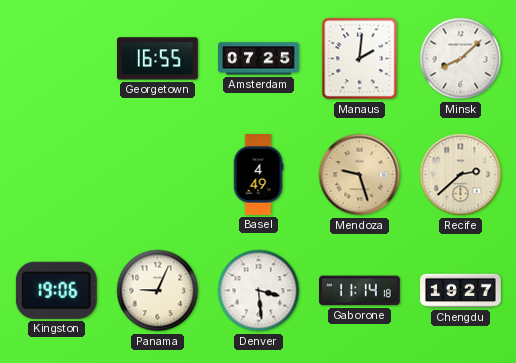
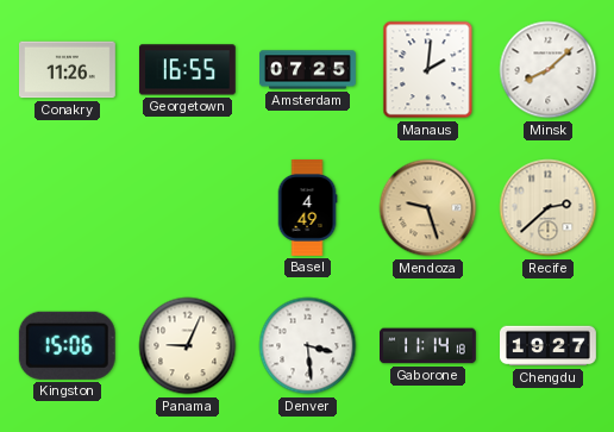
Conakry: none -> 11:26 (68, 70)
Kingston: 19:06 -> 15:06 (67, 345)
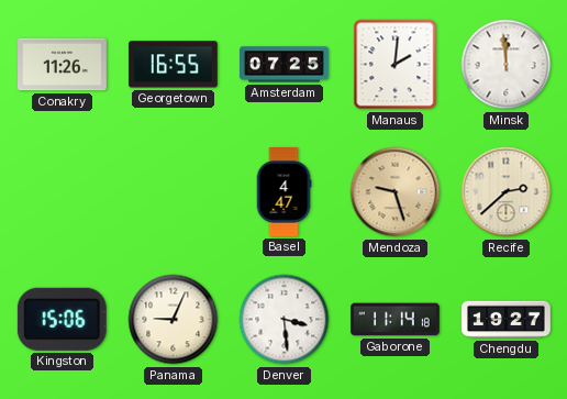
Minsk: 8:08 -> 11:59 (507, 65)
Basel: 4:49 -> 4:47 (283, 192)
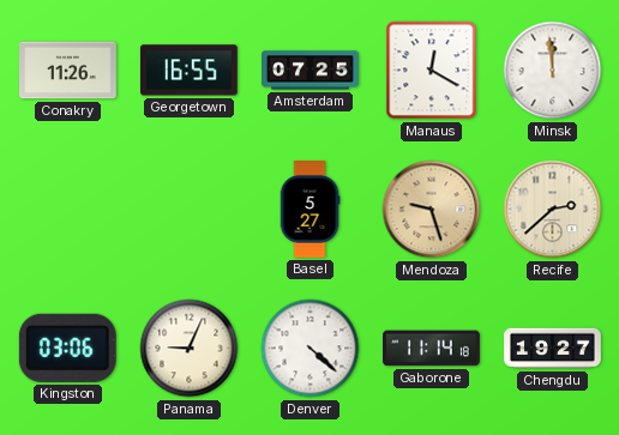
Manaus: 2:01 -> 12:20 (432, 71)
Basel: 4:47 -> 5:27 (309, 210)
Kingston: 15:06 -> 03:06 (67, 348)
Denver: 3:29 -> 4:22 (311, 349)
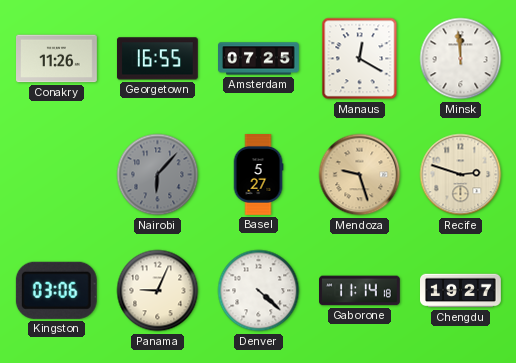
Nairobi: none -> 6:07 (158, 175)
Recife: 2:38 -> 2:48 (461, 175)
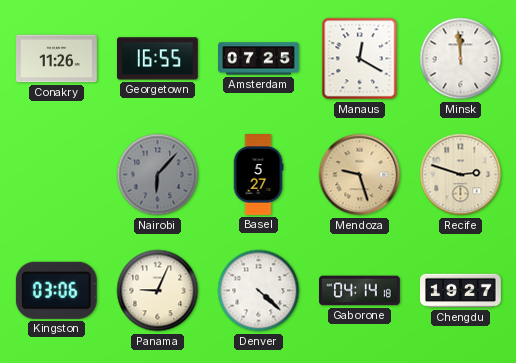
Gaborone: 11:14 -> 04:14 (360, 291)
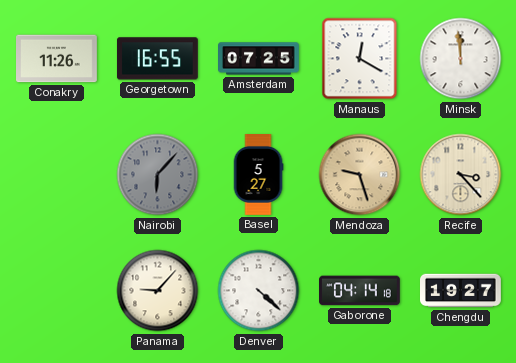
Recife: 2:48 -> 3:23 (461, 175)
Kingston: 03:06 -> none (56, 290)
Panama: 9:04 -> 9:07 (158, 291)
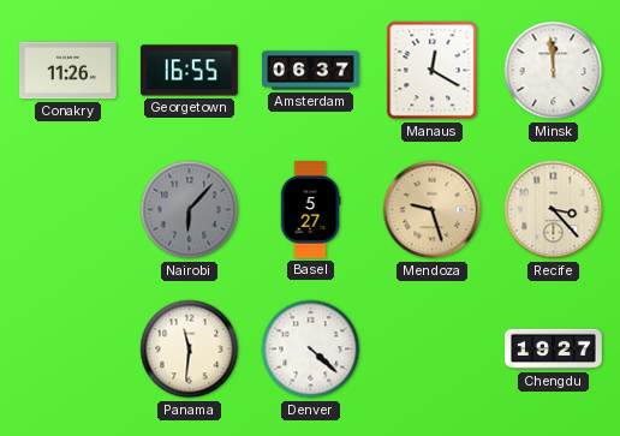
Amsterdam: 07:25 -> 06:37 (311, 71)
Panama: 9:07 -> 11:31 (190, 350)
Gaborone: 04:14 -> none (360, 291)
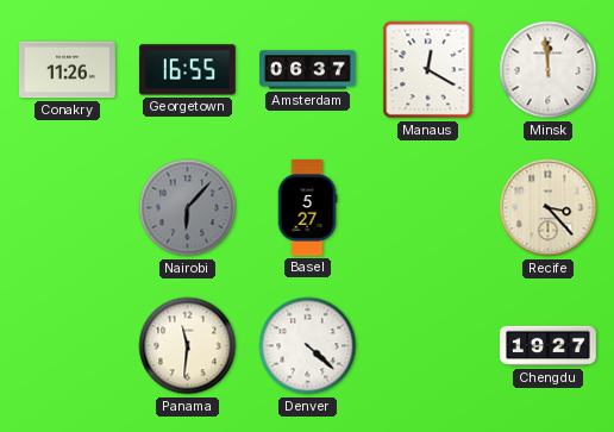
Mendoza: 9:27 -> none (433, 210)
